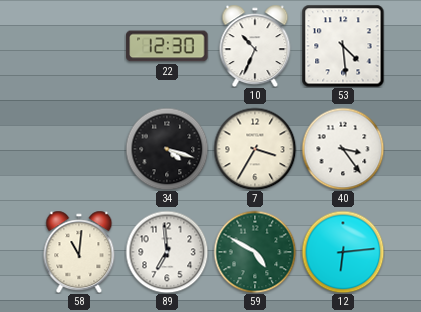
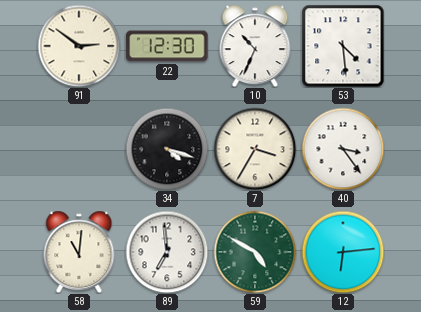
91: none -> 2:51 (79, 46)
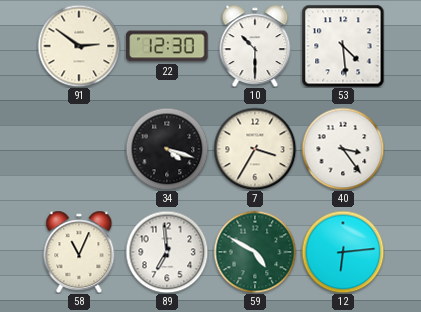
10: 10:34 -> 10:30 (255, 46)
58: 11:01 -> 11:04 (79, 252)
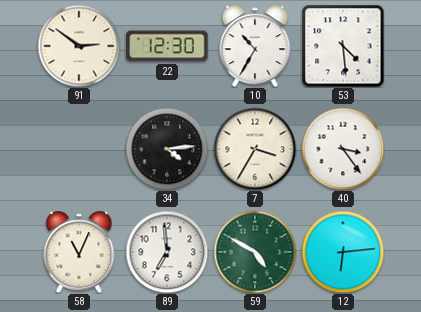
10: 10:30 -> 10:35 (255, 46)
34: 4:18 -> 4:14 (167, 149)
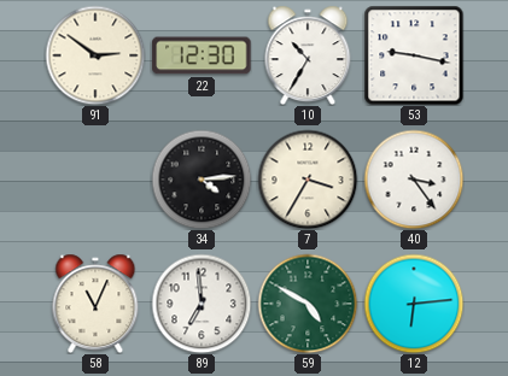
53: 4:29 -> 9:17 (414, 55)
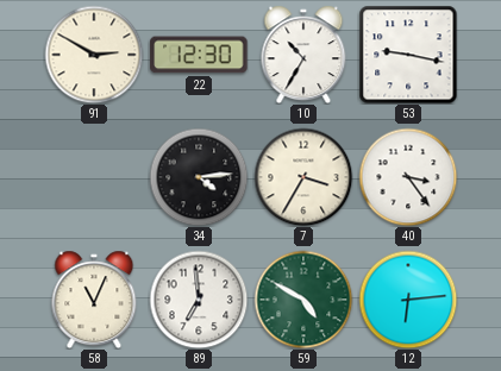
91: 2:51 -> 2:50 (94, 55)
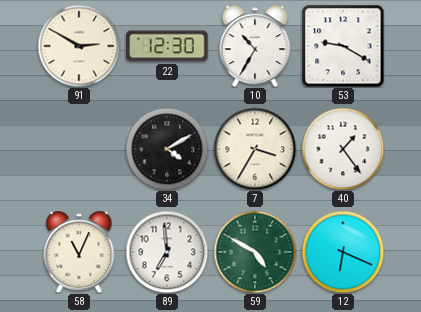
53: 9:17 -> 9:20 (343, 46)
34: 4:14 -> 4:10 (167, 149)
40: 3:24 -> 1:24 (343, 149)
12: 6:14 -> 6:19 (343, 252)
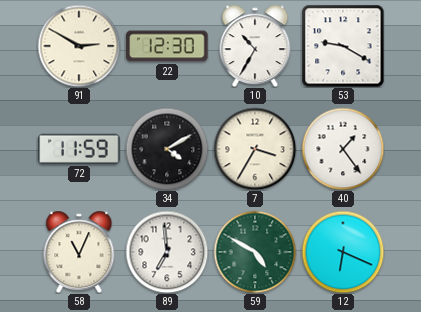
72: none -> 11:59 (79, 149)
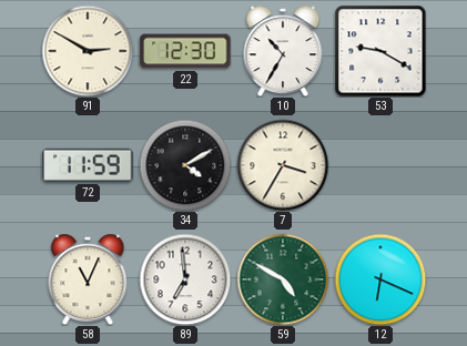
40: 1:24 -> none (343, 149)
